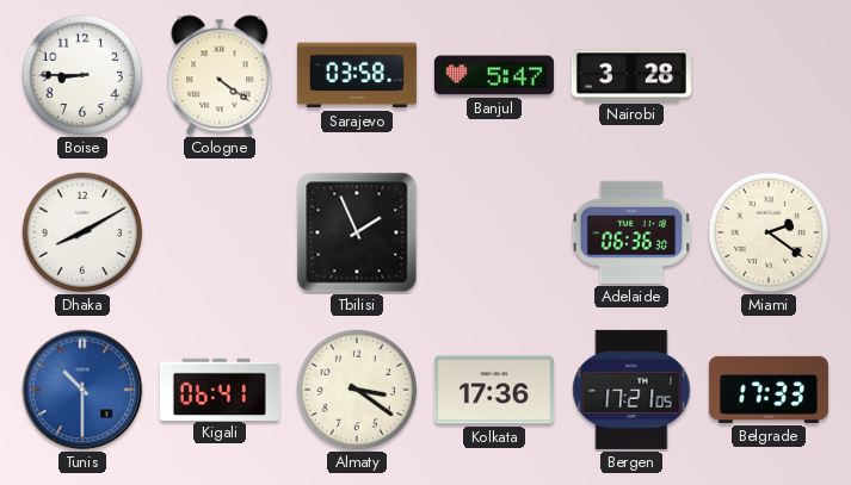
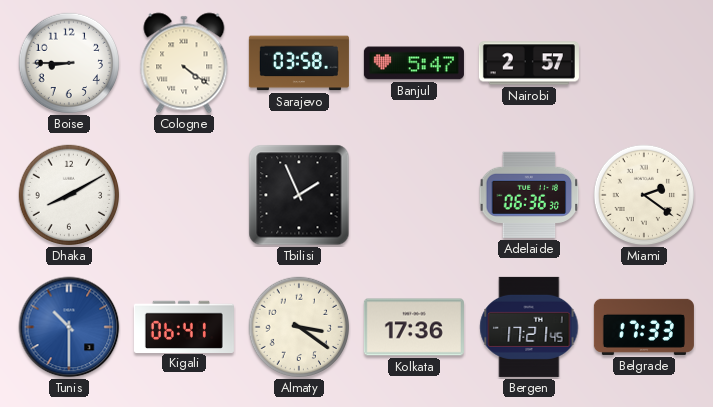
Nairobi: 3:28 -> 2:57 (529, 63)
Bergen: 17:21:05 -> 17:21:45 (529, 327)
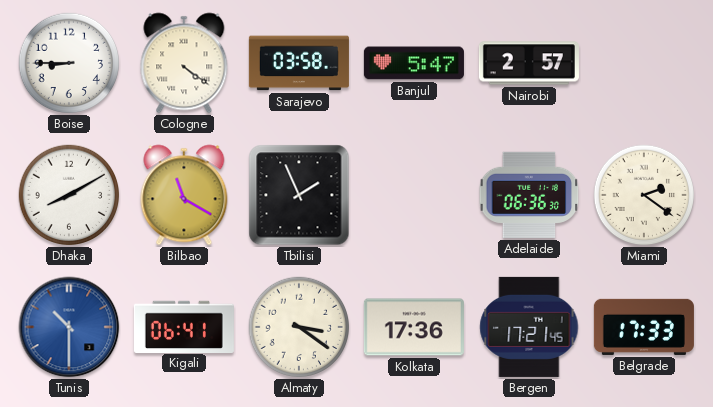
Bilbao: none -> 11:20 (184, 195)
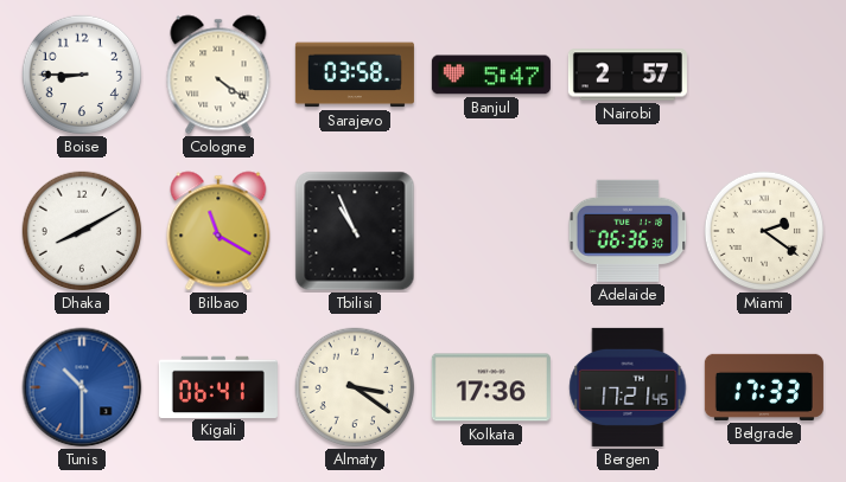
Tbilisi: 1:56 -> 10:56 (355, 231)
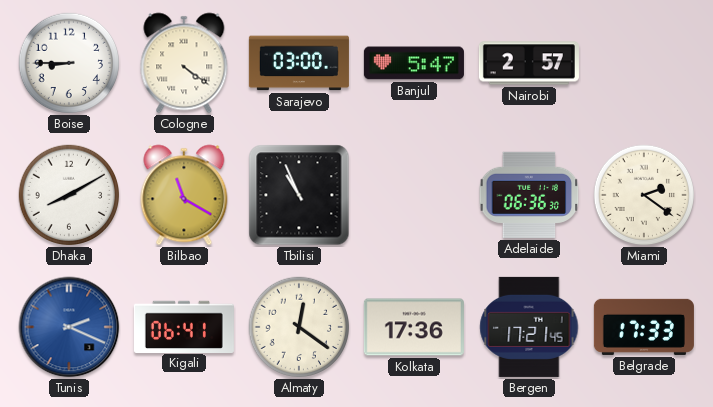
Sarajevo: 03:58 -> 03:00 (299, 63)
Tunis: 10:30 -> 2:19 (69, 327)
Almaty: 3:21 -> 12:21 (299, 327)
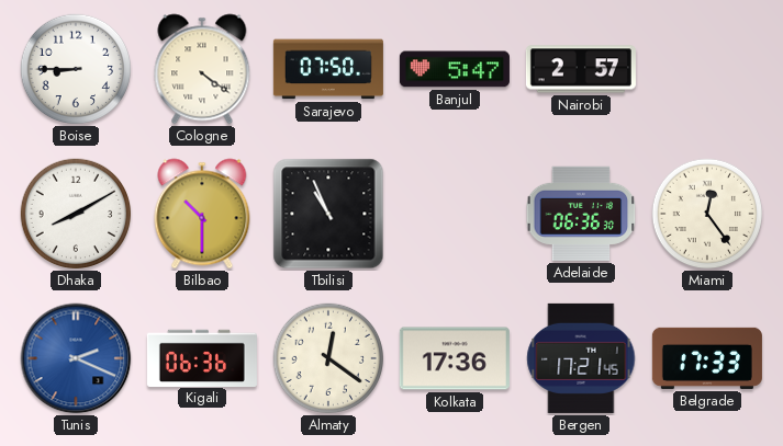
Sarajevo: 03:00 -> 07:50 (328, 69)
Bilbao: 11:20 -> 10:30 (202, 214)
Miami: 2:21 -> 12:24 (707, 214)
Kigali: 06:41 -> 06:36 (202, 357)
